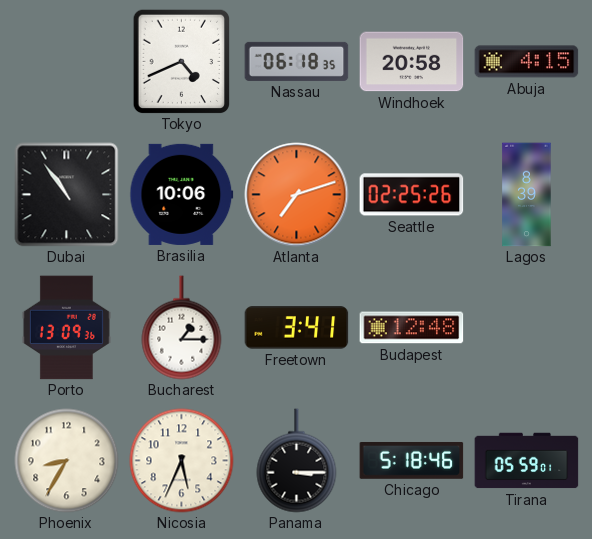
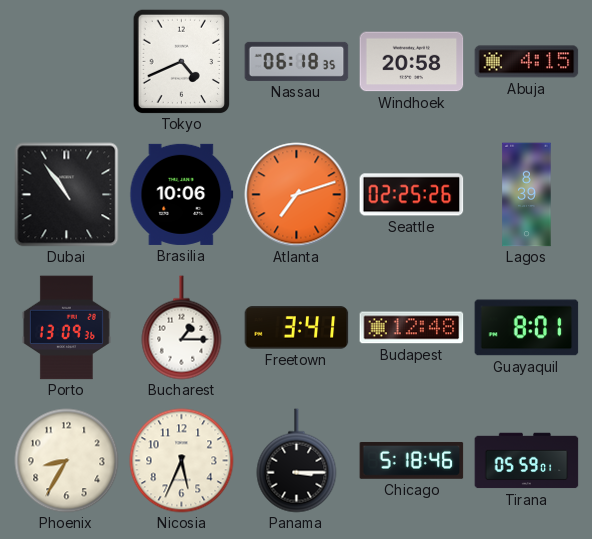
Guayaquil: none -> 8:01 (527, 328)
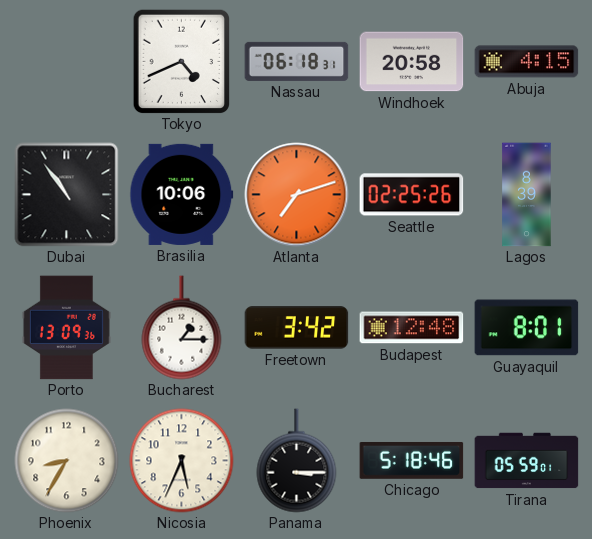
Nassau: 06:18:35 -> 06:18:31 (297, 61)
Freetown: 3:41 -> 3:42 (297, 328)
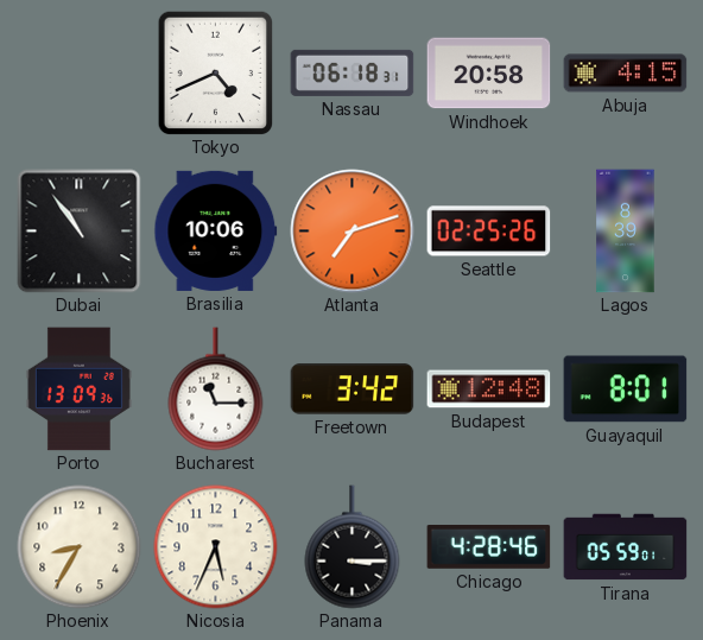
Bucharest: 1:15 -> 11:15 (216, 389)
Chicago: 5:18 -> 4:28 (489, 546)
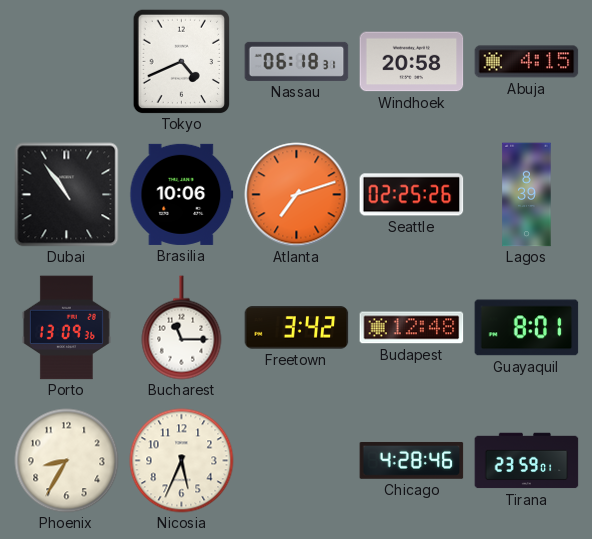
Panama: 3:15 -> none (353, 547)
Tirana: 05:59 -> 23:59 (527, 461)
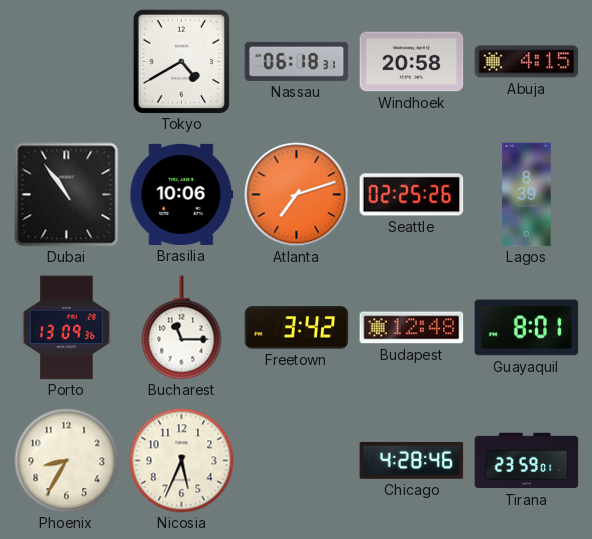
Tokyo: 4:41 -> 4:40 (182, 61)
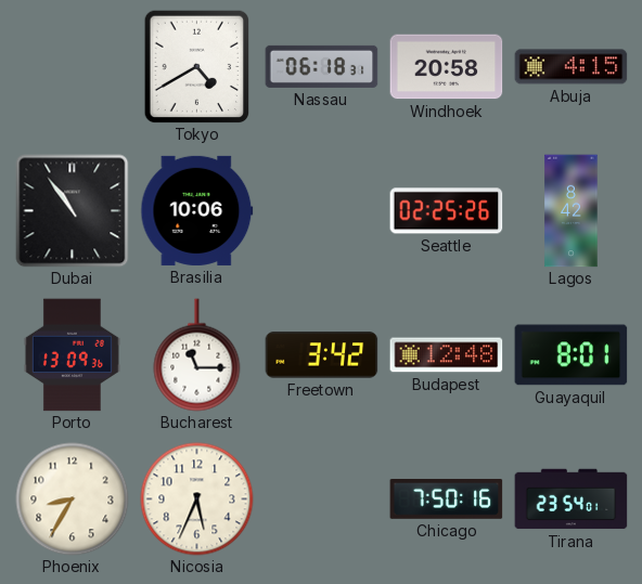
Atlanta: 7:12 -> none (297, 195)
Lagos: 8:39 -> 8:42 (572, 211)
Chicago: 4:28 -> 7:50 (447, 498)
Tirana: 23:59 -> 23:54 (572, 499)
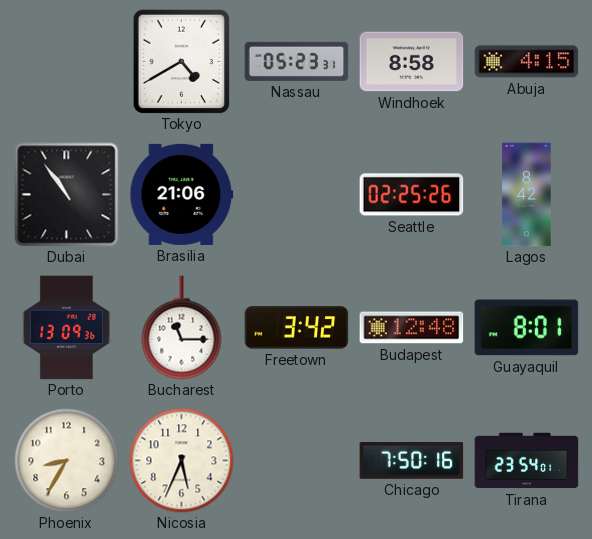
Nassau: 06:18 -> 05:23 (297, 61)
Windhoek: 20:58 -> 8:58 (412, 62)
Brasilia: 10:06 -> 21:06 (182, 194)
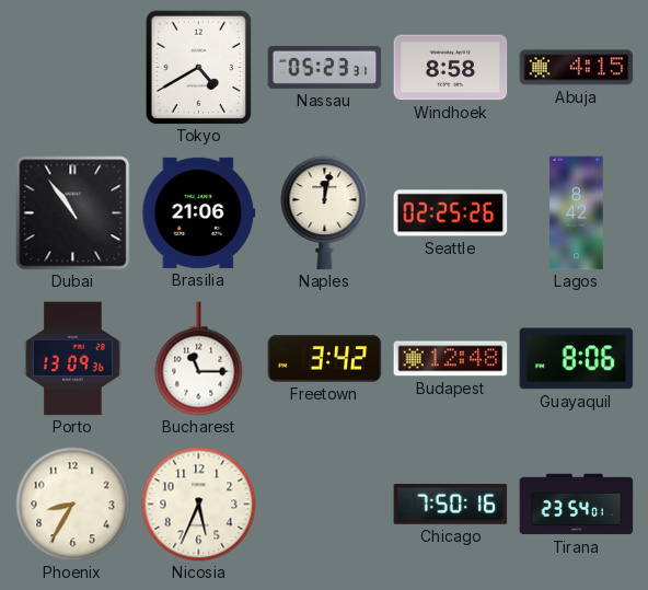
Naples: none -> 12:02 (325, 213)
Guayaquil: 8:01 -> 8:06 (577, 359)
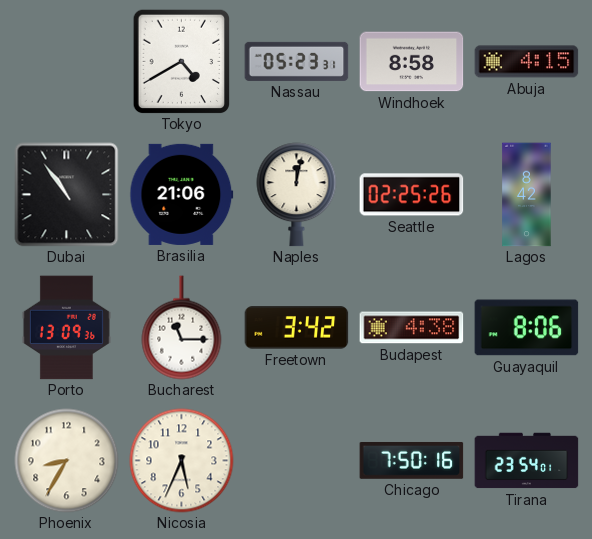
Budapest: 12:48 -> 4:38 (412, 328)
